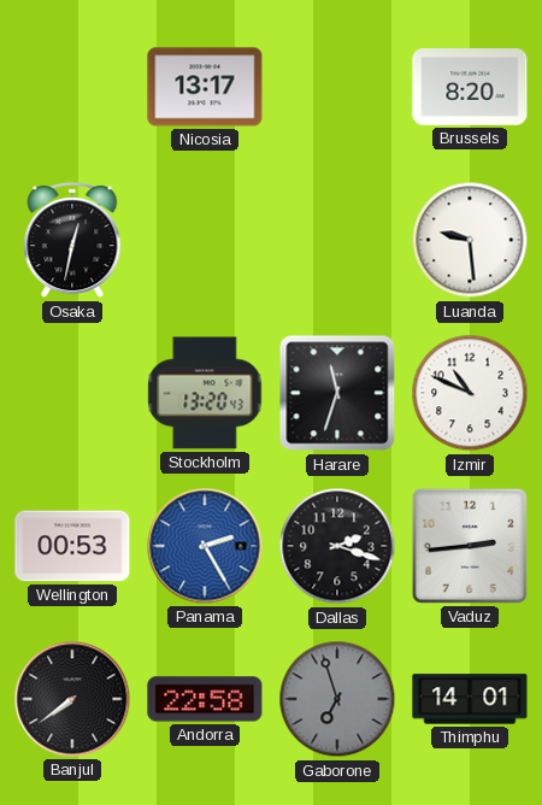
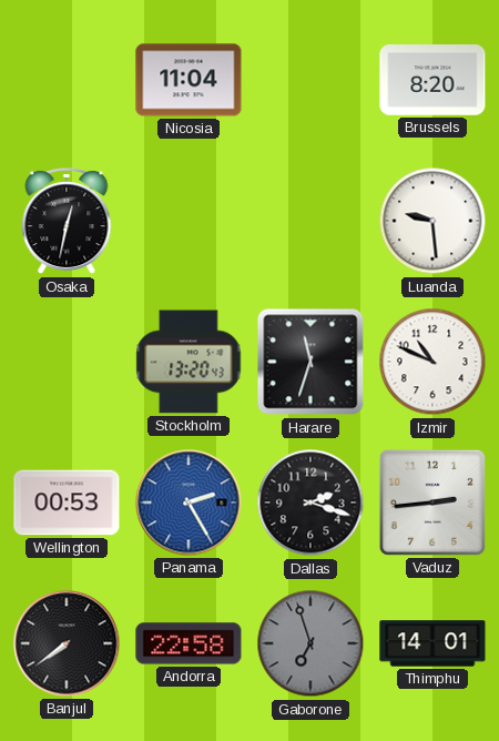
Nicosia: 13:17 -> 11:04 (189, 80)
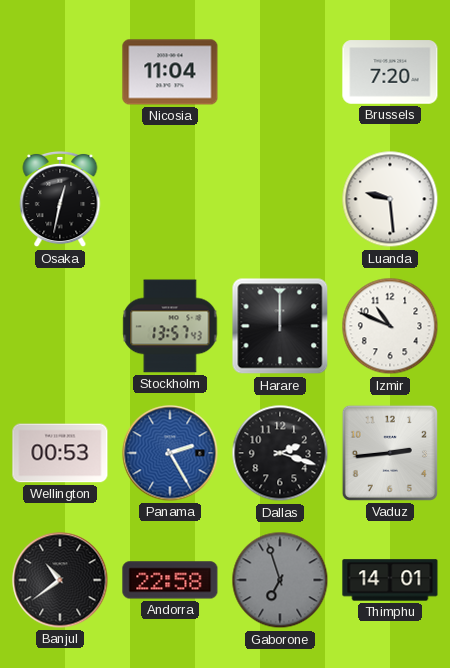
Brussels: 8:20 -> 7:20 (390, 72)
Stockholm: 13:20 -> 13:57 (170, 326)
Harare: 11:33 -> 12:00 (280, 326)
Banjul: 7:39 -> 10:39 (60, 580)
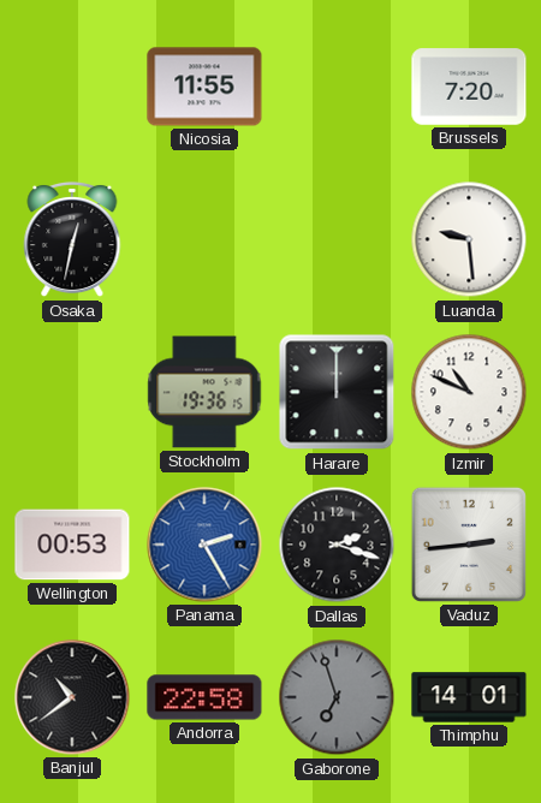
Nicosia: 11:04 -> 11:55 (204, 87)
Stockholm: 13:57 -> 19:36 (204, 392)
